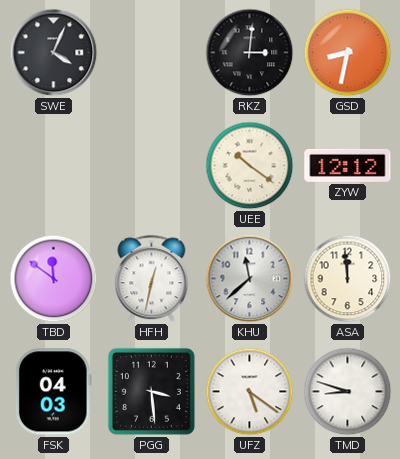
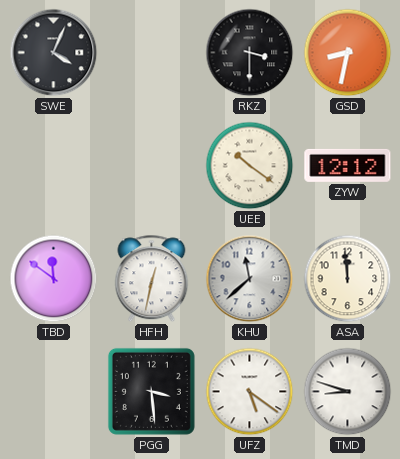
RKZ: 3:01 -> 3:30 (250, 53)
FSK: 04:03 -> none (53, 392)
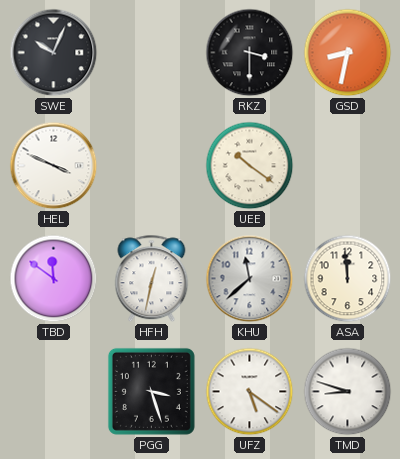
SWE: 4:04 -> 10:04 (54, 53)
HEL: none -> 3:49 (54, 166)
ZYW: 12:12 -> none (348, 165)
PGG: 3:29 -> 3:27 (151, 391)
